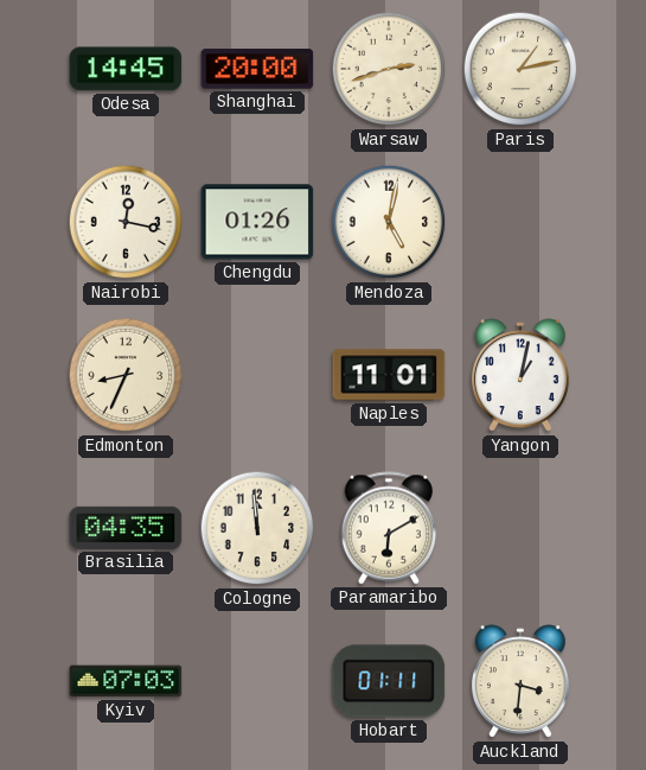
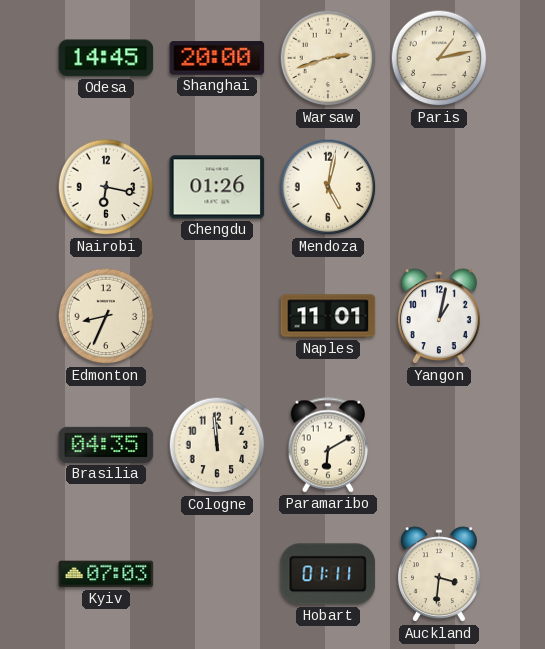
Nairobi: 12:17 -> 6:17 (106, 187)
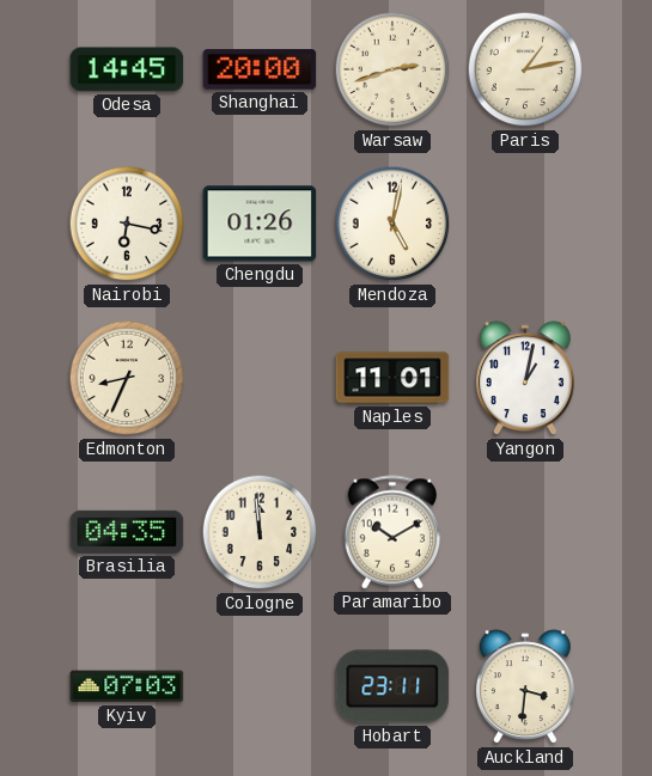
Paramaribo: 6:10 -> 10:10 (391, 532)
Hobart: 01:11 -> 23:11 (392, 686)
